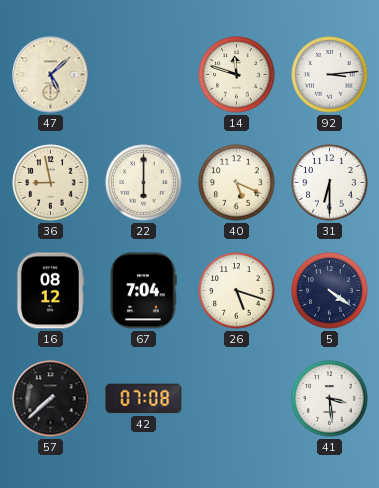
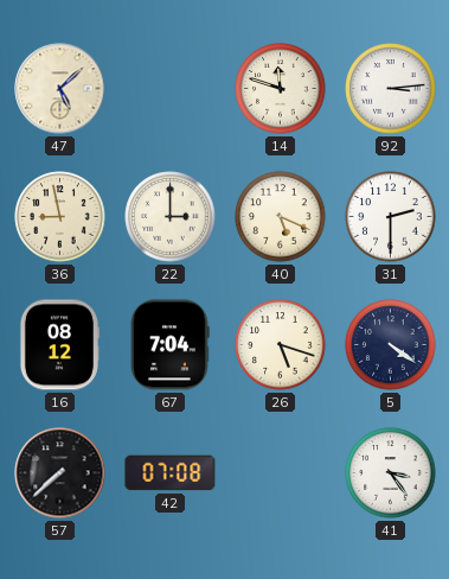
22: 6:00 -> 3:00 (171, 217)
31: 6:30 -> 2:30 (391, 217)
41: 3:29 -> 3:24 (391, 473)
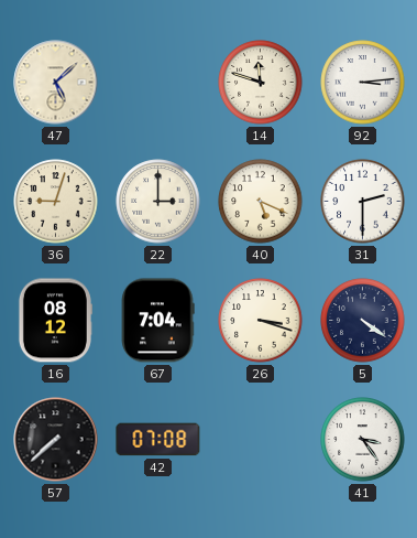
36: 8:58 -> 9:03 (56, 202)
26: 5:18 -> 3:18 (261, 321)
